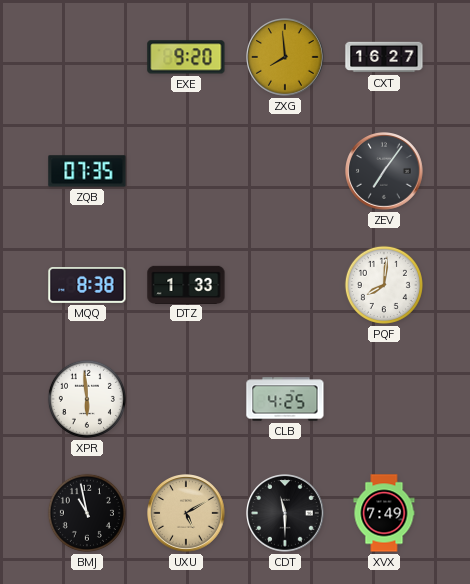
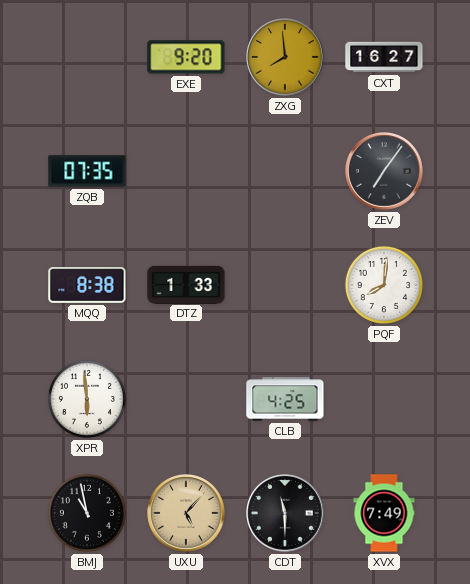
UXU: 5:10 -> 5:07 (187, 514)
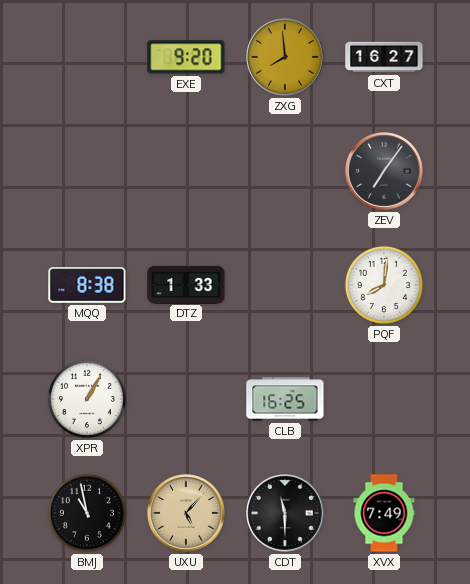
ZQB: 07:35 -> none (87, 171)
XPR: 5:59 -> 1:05 (87, 399)
CLB: 4:25 -> 16:25 (285, 399)
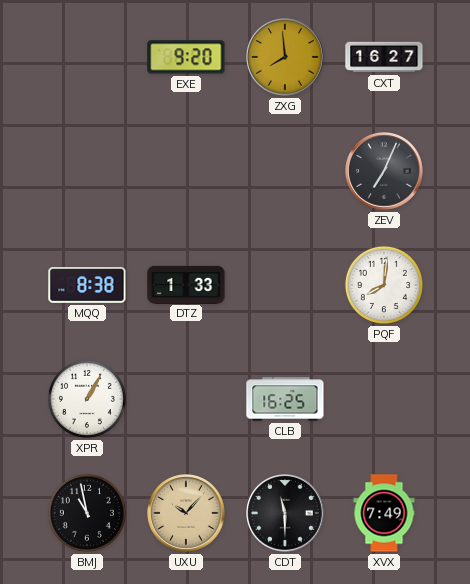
ZEV: 7:06 -> 7:04 (385, 172)
UXU: 5:07 -> 10:07 (187, 514)
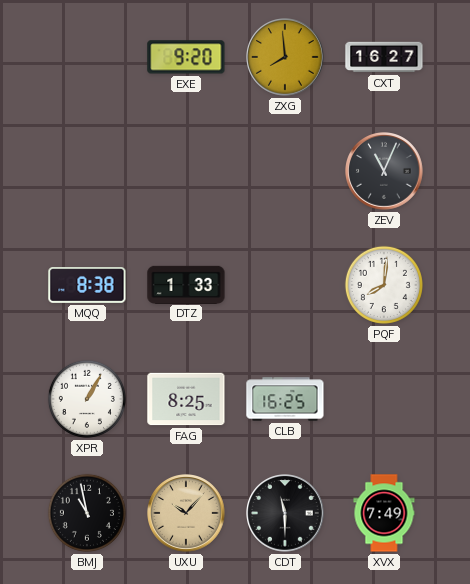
ZEV: 7:04 -> 11:04 (385, 172)
FAG: none -> 8:25 (186, 399)
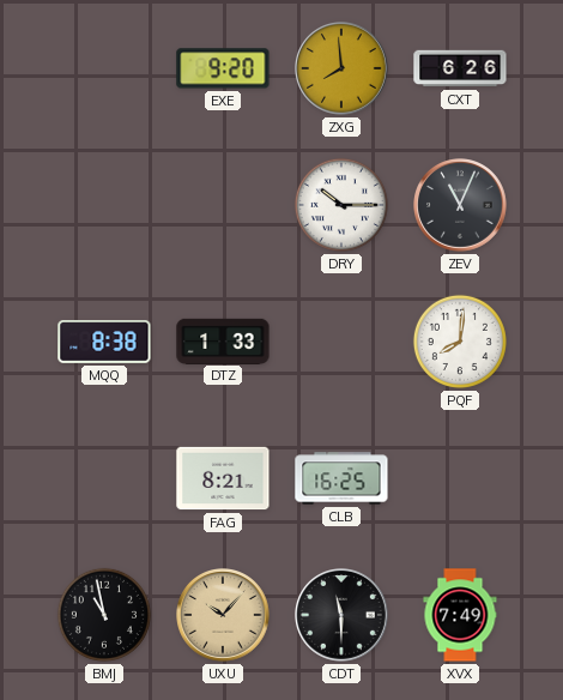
CXT: 16:27 -> 6:26 (460, 68)
DRY: none -> 10:15 (341, 205)
XPR: 1:05 -> none (87, 399)
FAG: 8:25 -> 8:21 (223, 478)
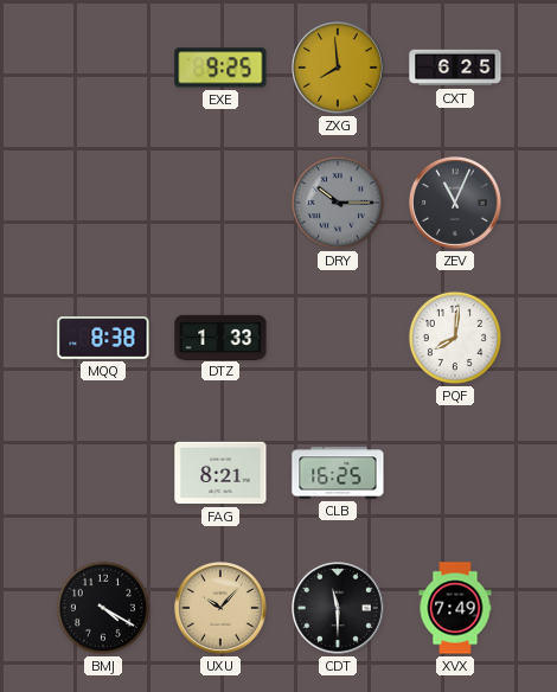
EXE: 9:20 -> 9:25 (220, 68)
CXT: 6:26 -> 6:25 (455, 68)
DRY dial: white -> grey (338, 203)
BMJ: 10:58 -> 4:20 (103, 608)
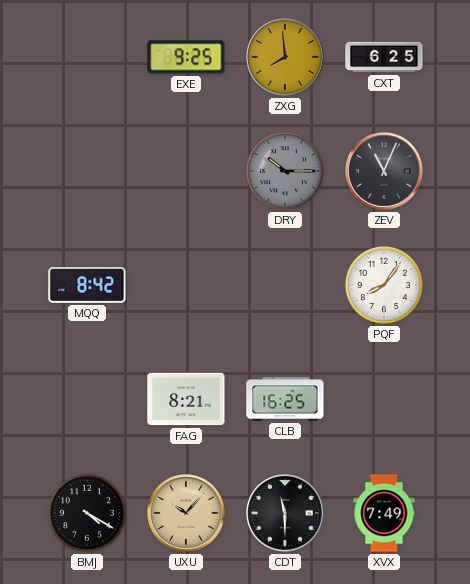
MQQ: 8:38 -> 8:42 (87, 285)
DTZ: 1:33 -> none (220, 337)
PQF: 8:01 -> 8:06 (384, 285)
